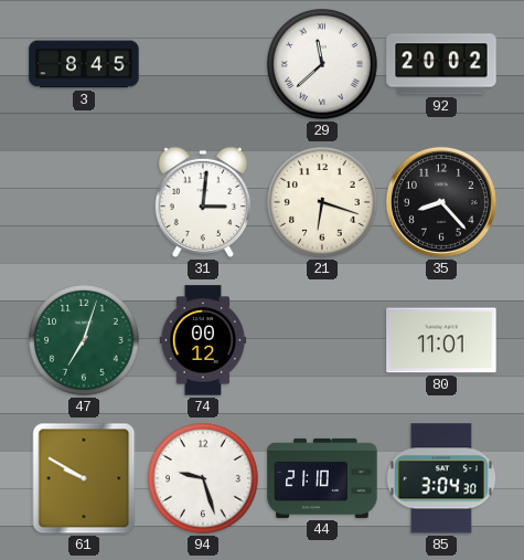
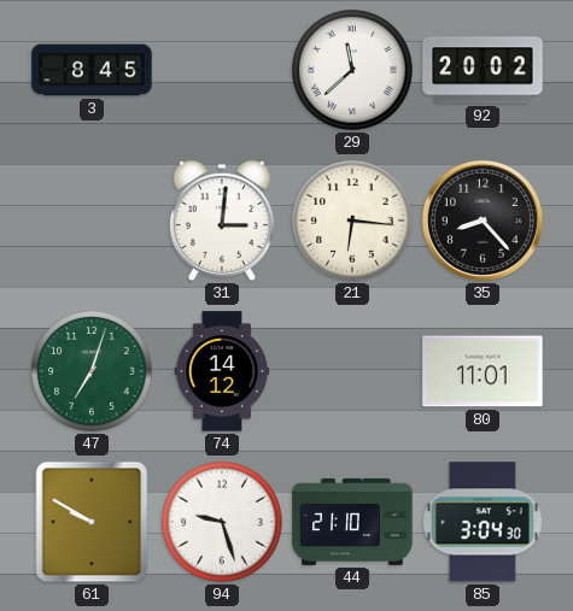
21: 6:18 -> 6:16 (352, 221)
74: 00:12 -> 14:12 (222, 371)
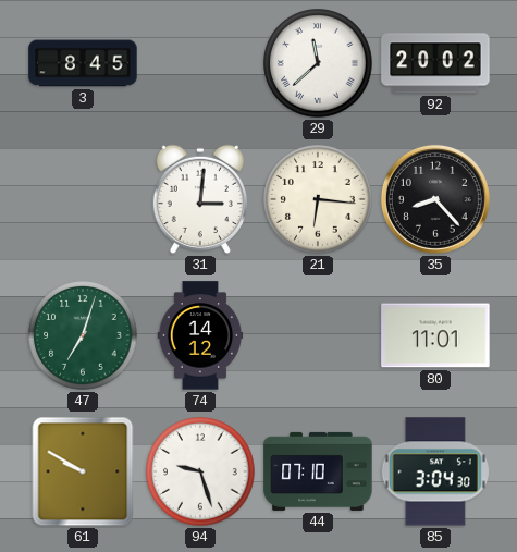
44: 21:10 -> 07:10 (318, 471)
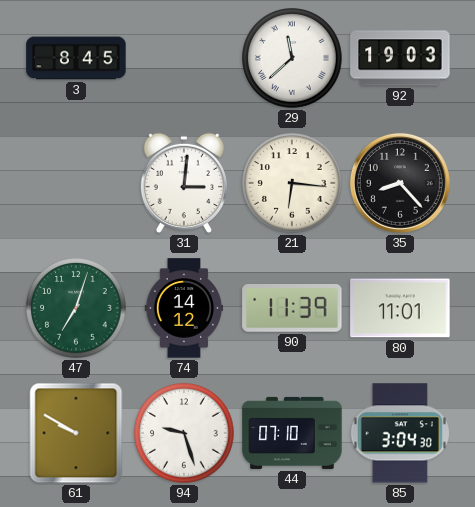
92: 20:02 -> 19:03 (400, 58)
90: none -> 11:39 (292, 309)
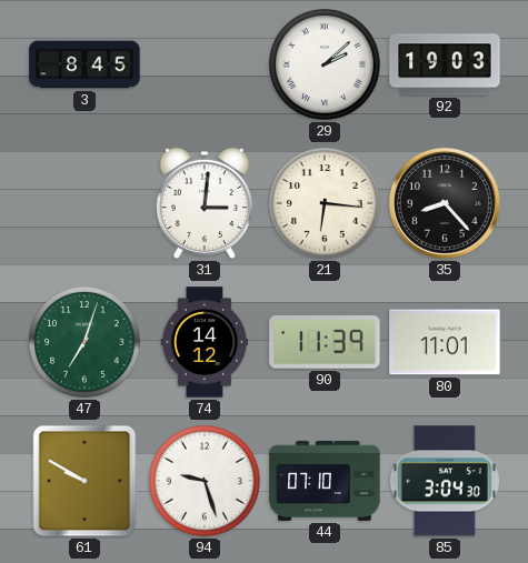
29: 11:38 -> 2:08 (325, 64)
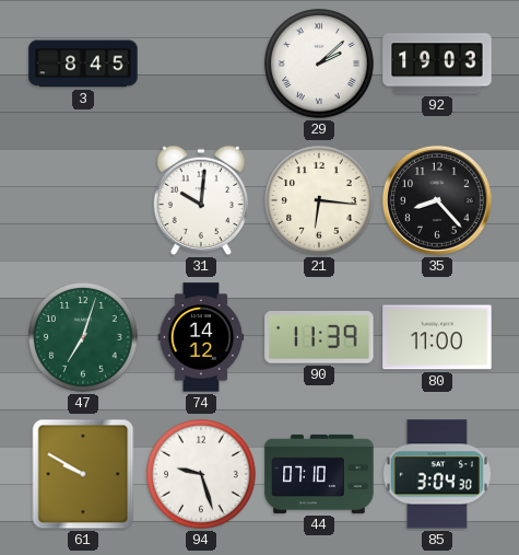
31: 3:01 -> 10:01 (201, 200)
80: 11:01 -> 11:00 (437, 337)
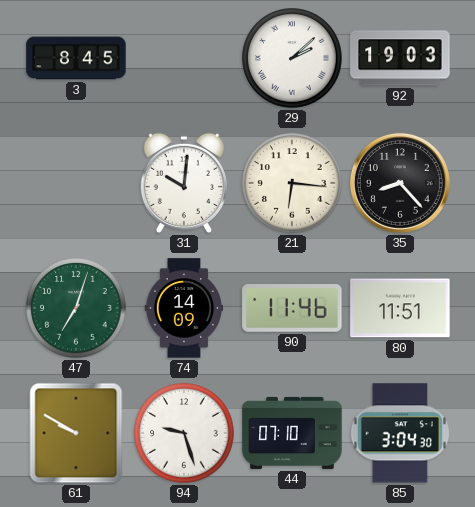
74: 14:12 -> 14:09 (184, 308)
90: 11:39 -> 11:46 (292, 309)
80: 11:00 -> 11:51 (400, 308)
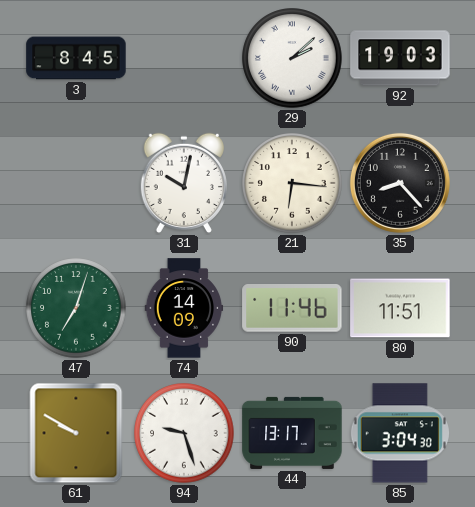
31: 10:01 -> 10:02 (184, 183)
44: 07:10 -> 13:17 (292, 433)
